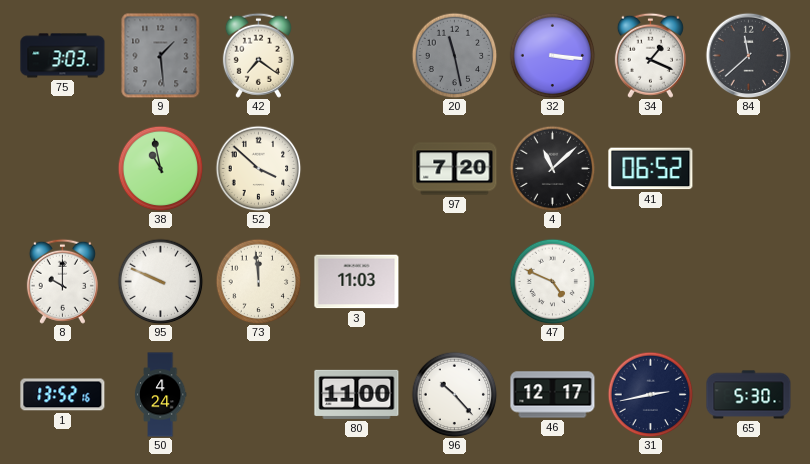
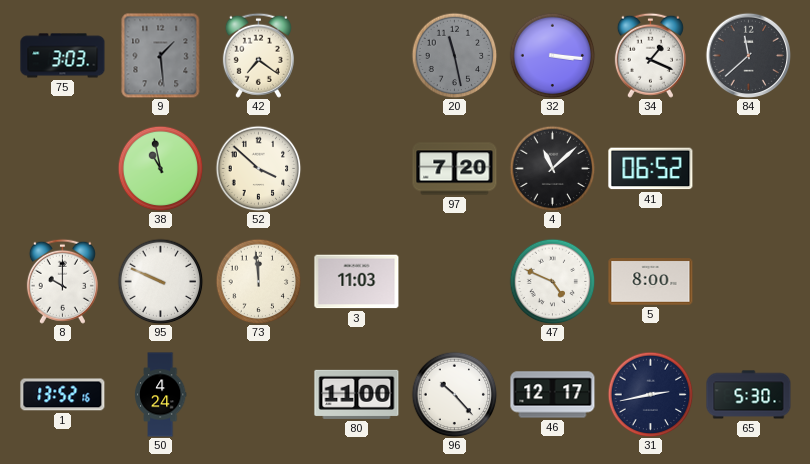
5: none -> 8:00 (651, 282)
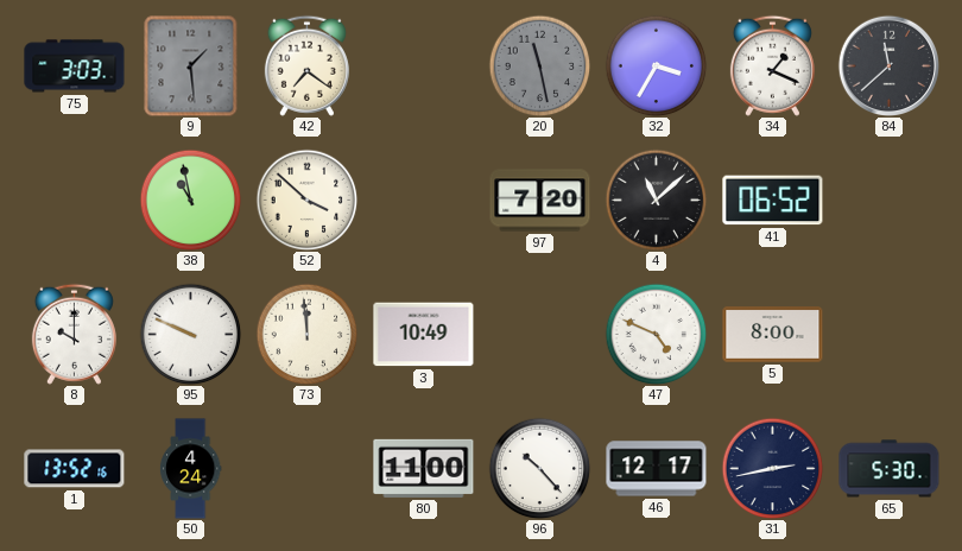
32: 3:16 -> 3:35 (656, 65)
3: 11:03 -> 10:49 (424, 335)
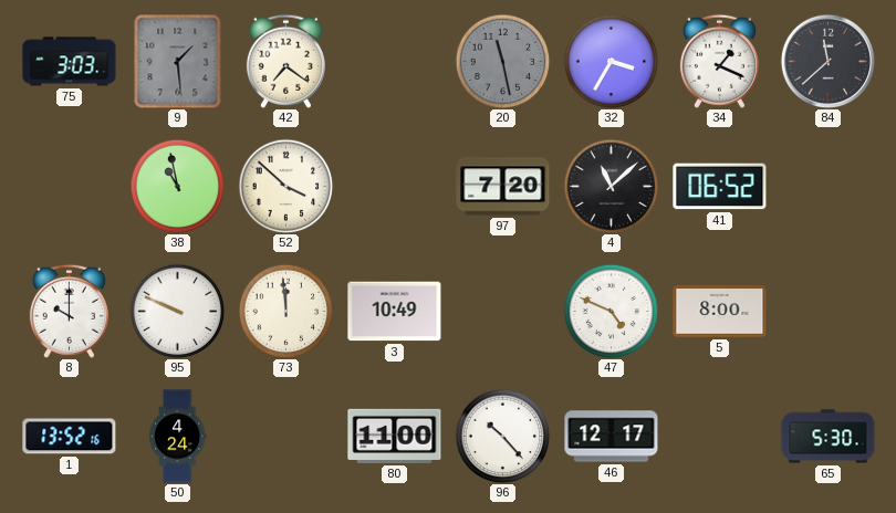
31: 2:43 -> none (772, 468)
